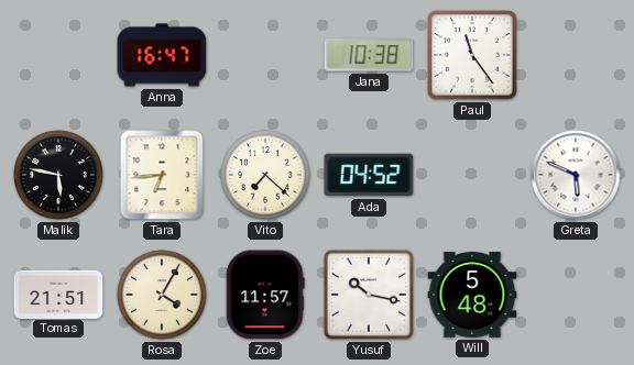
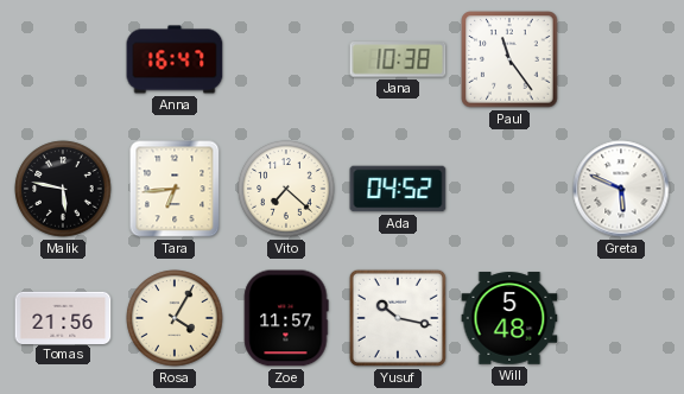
Tomas: 21:51 -> 21:56 (63, 317)
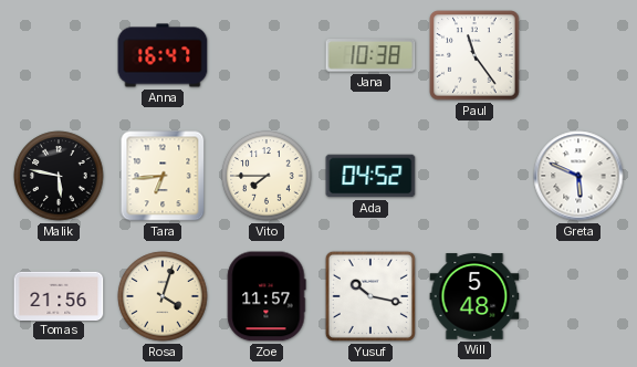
Vito: 7:22 -> 7:45 (267, 176)
Rosa: 4:05 -> 4:03 (163, 296)
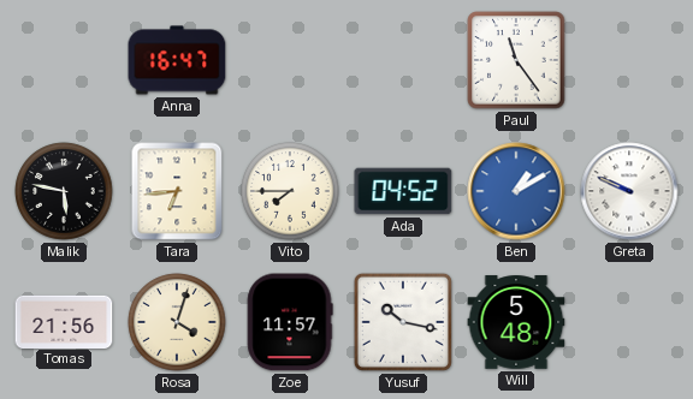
Jana: 10:38 -> none (370, 55)
Ben: none -> 1:10 (516, 191)
Greta: 5:49 -> 9:49 (629, 191)
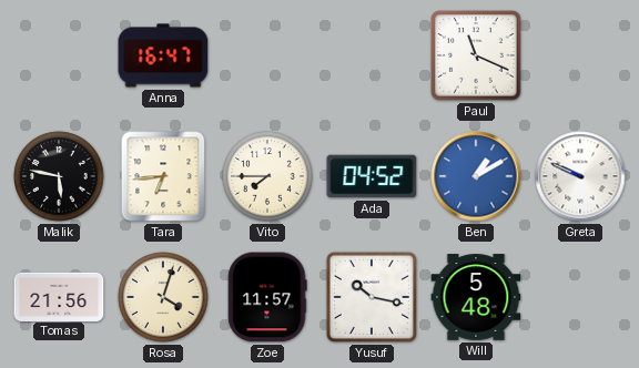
Paul: 11:24 -> 11:19 (476, 55)
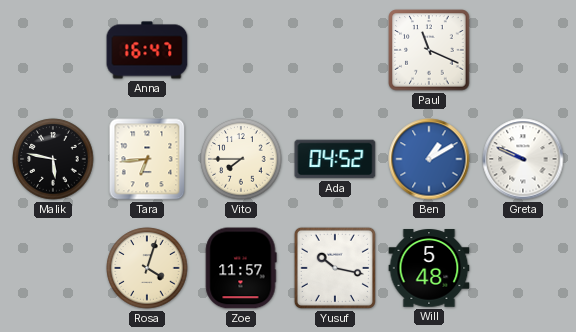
Tomas: 21:56 -> none (59, 296)
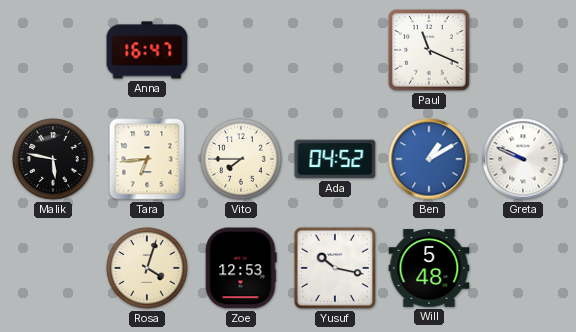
Zoe: 11:57 -> 12:53 (241, 268)
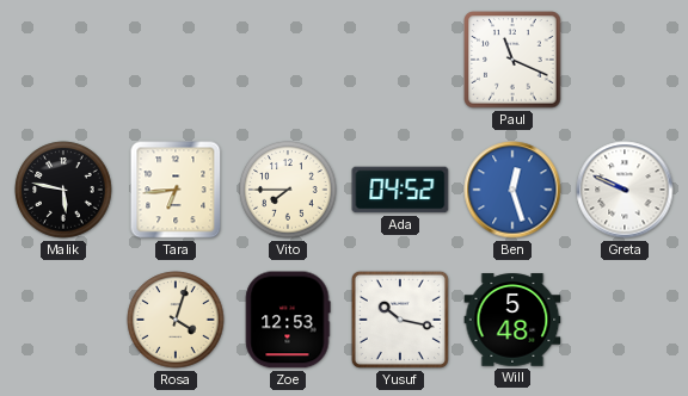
Anna: 16:47 -> none (147, 50)
Ben: 1:10 -> 12:27 (512, 190)
